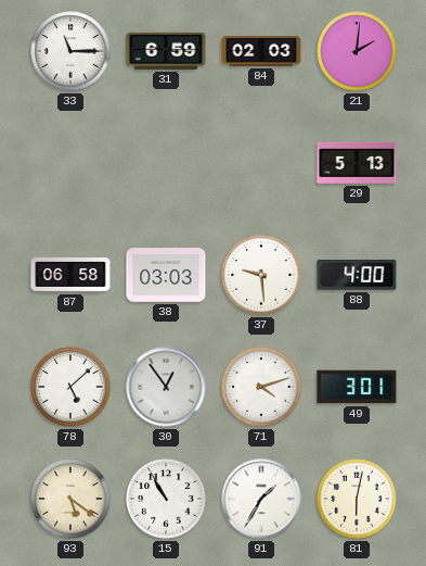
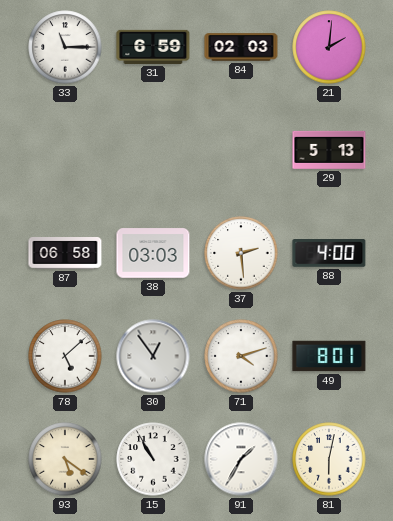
37: 9:29 -> 2:29 (241, 253)
49: 3:01 -> 8:01 (329, 356)
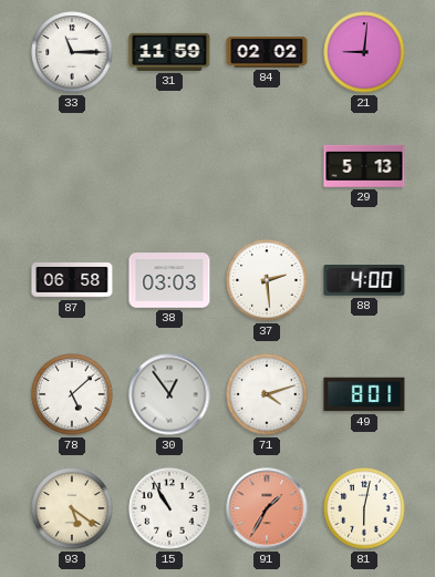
31: 6:59 -> 11:59 (169, 52)
84: 02:03 -> 02:02 (267, 52)
21: 2:01 -> 9:01 (364, 52)
91 dial: white -> salmon (267, 508)
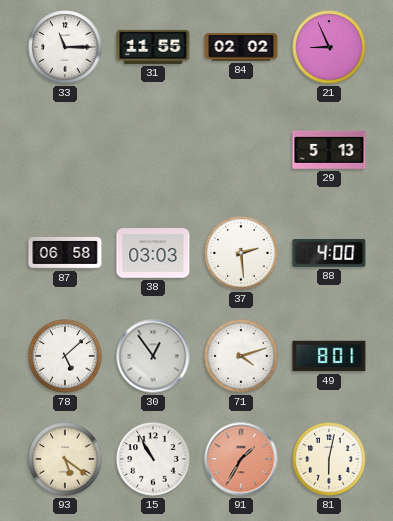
31: 11:59 -> 11:55 (153, 47)
21: 9:01 -> 8:56 (329, 47)
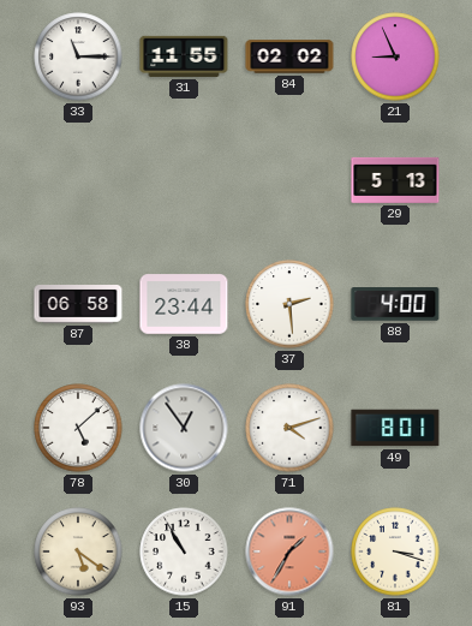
38: 03:03 -> 23:44 (184, 304)
81: 6:02 -> 3:18 (395, 552)
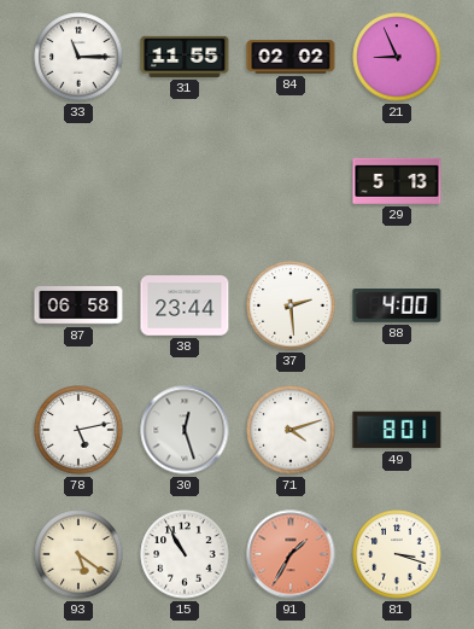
78: 5:08 -> 5:13 (78, 430)
30: 12:54 -> 12:27 (185, 430)
